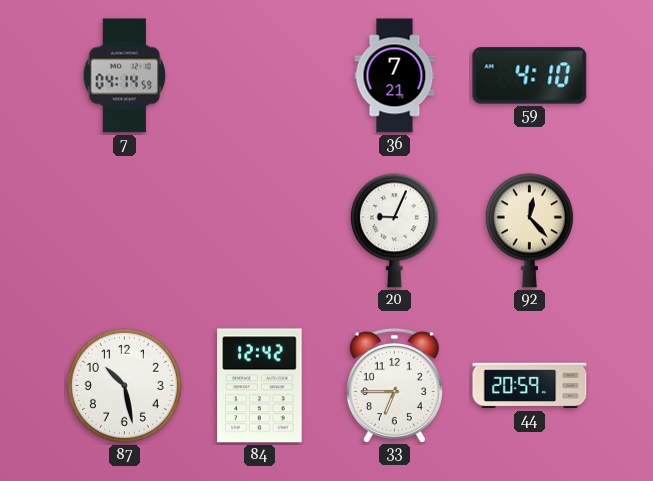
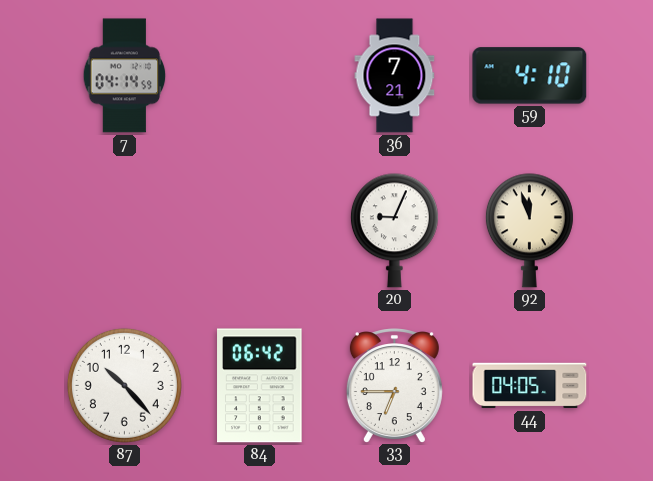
92: 12:23 -> 11:57 (529, 231)
87: 10:28 -> 10:23 (124, 385)
84: 12:42 -> 06:42 (260, 386)
44: 20:59 -> 04:05 (530, 386)
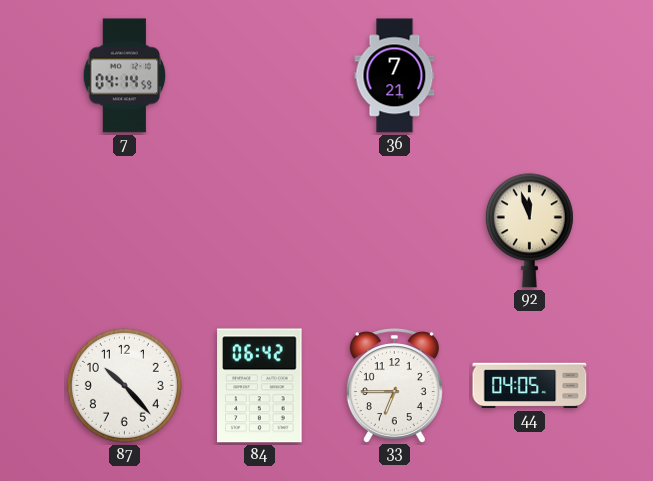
59: 4:10 -> none (530, 76)
20: 9:04 -> none (394, 231)
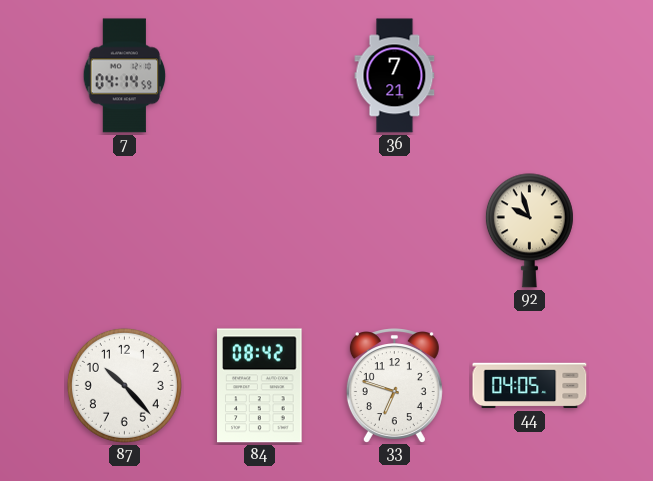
92: 11:57 -> 9:57 (529, 231)
84: 06:42 -> 08:42 (260, 386)
33: 6:45 -> 6:48 (394, 385)
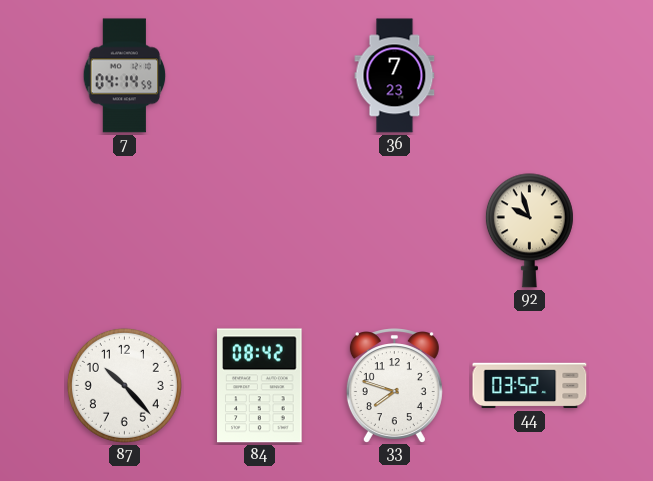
36: 7:21 -> 7:23 (395, 76)
33: 6:48 -> 7:48 (394, 385)
44: 04:05 -> 03:52 (530, 386)
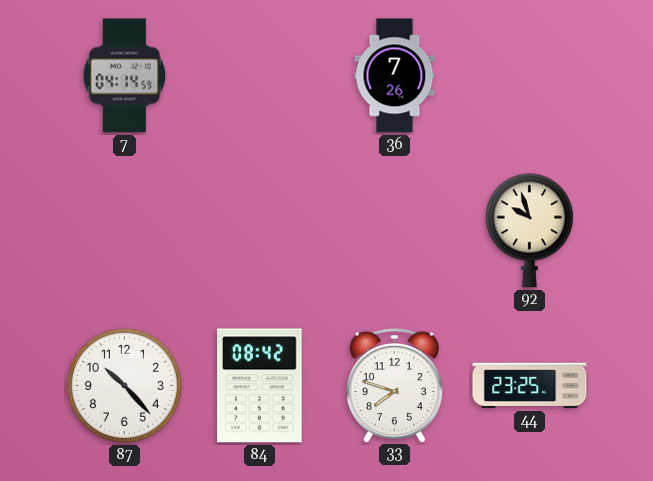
36: 7:23 -> 7:26 (395, 76)
44: 03:52 -> 23:25 (530, 386)
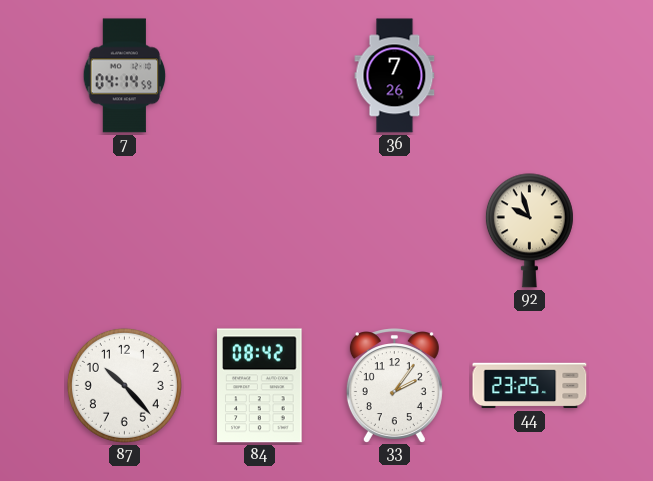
33: 7:48 -> 2:06 (394, 385)
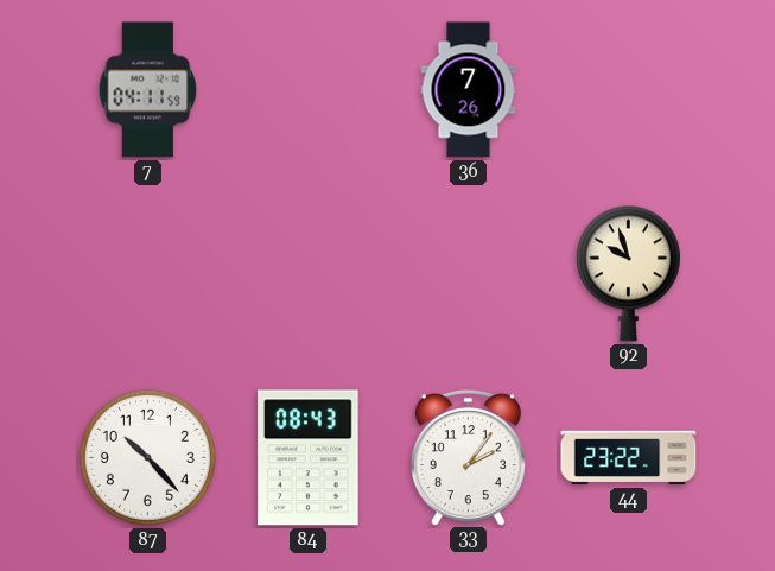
7: 04:14 -> 04:11 (148, 90)
84: 08:42 -> 08:43 (309, 458)
44: 23:25 -> 23:22 (629, 458)
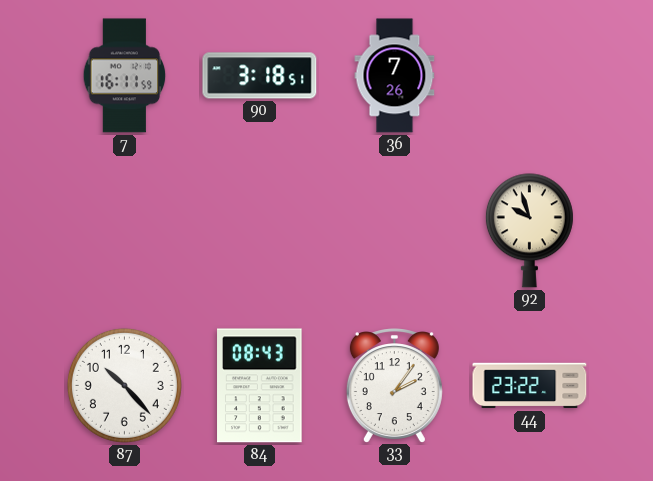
7: 04:11 -> 16:11 (125, 76)
90: none -> 3:18 (260, 76)
